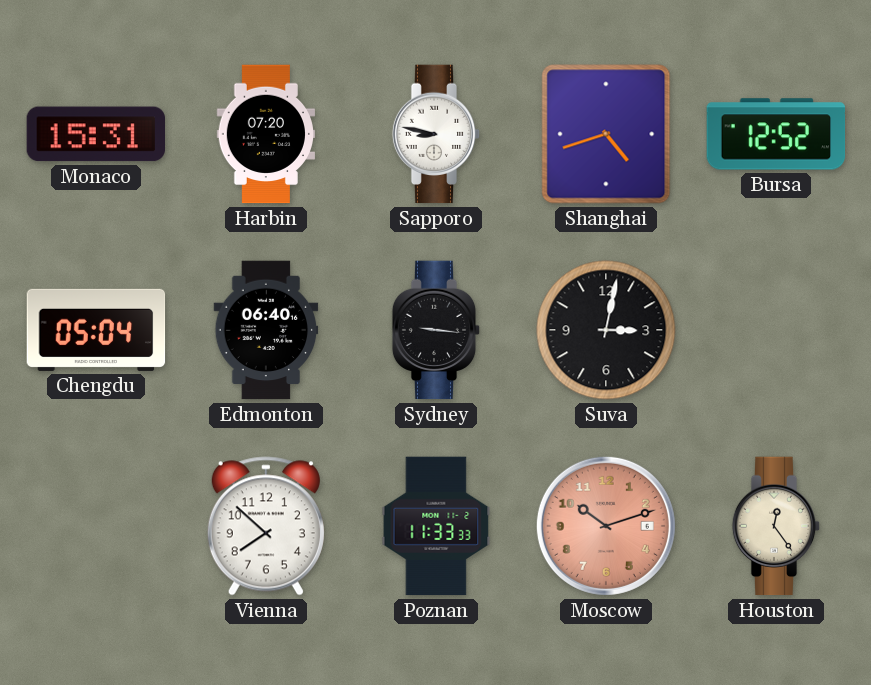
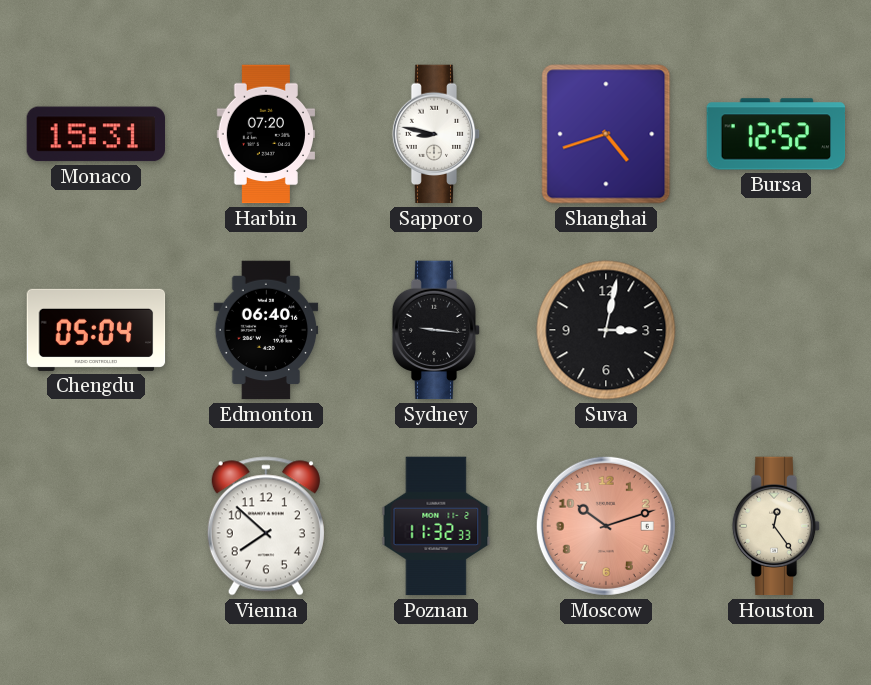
Poznan: 11:33 -> 11:32 (436, 526)
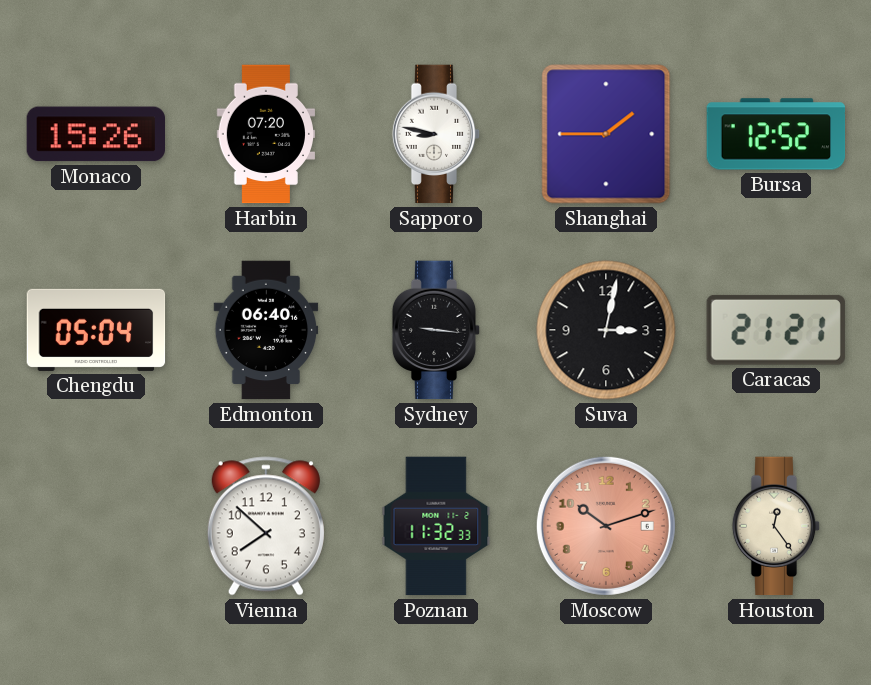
Monaco: 15:31 -> 15:26 (95, 134)
Shanghai: 4:42 -> 1:45 (606, 134)
Caracas: none -> 21:21 (776, 330)
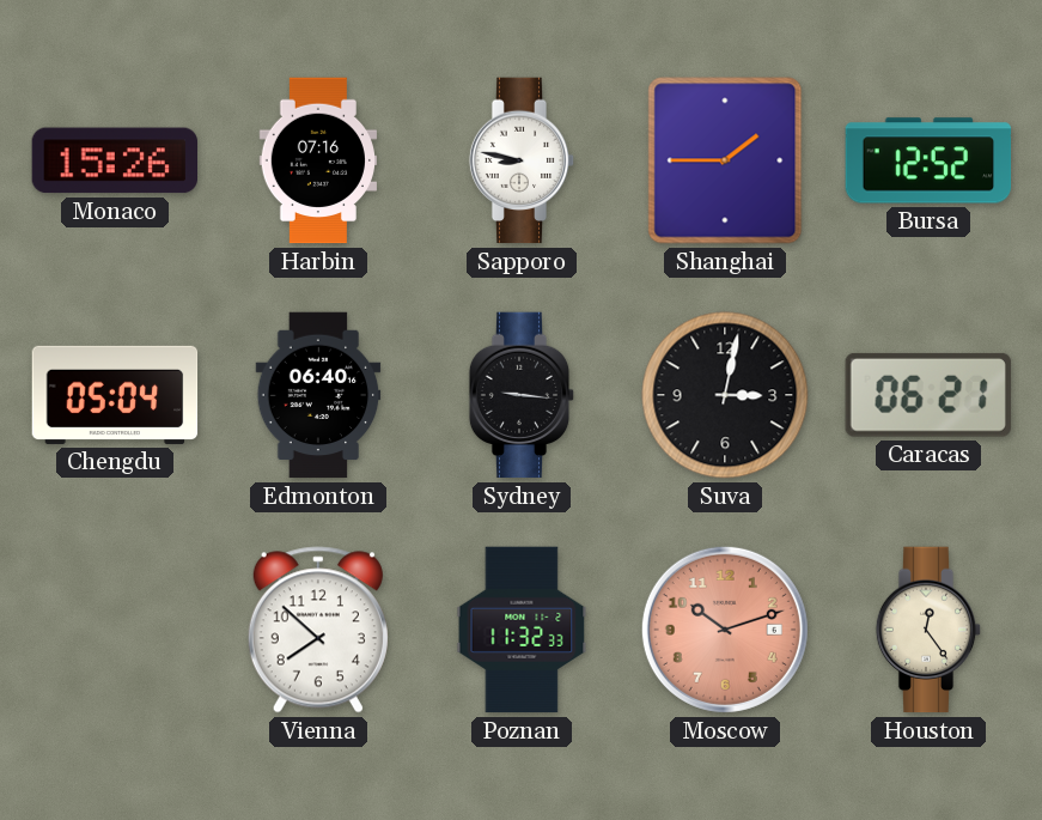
Harbin: 07:20 -> 07:16 (317, 160)
Caracas: 21:21 -> 06:21 (928, 395)
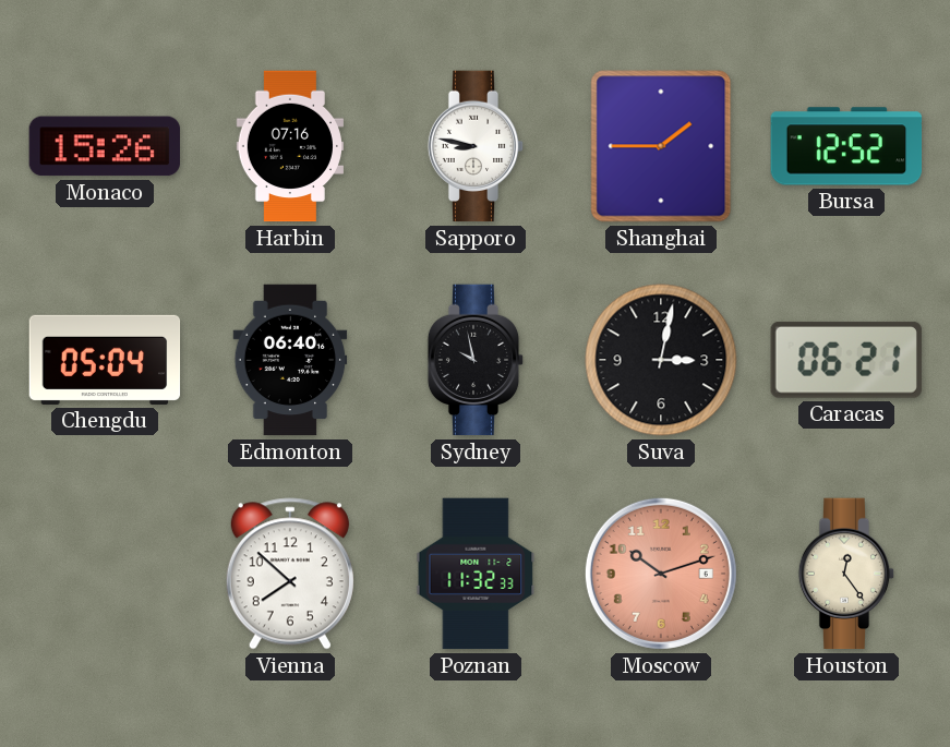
Sydney: 9:16 -> 9:58 (476, 360)
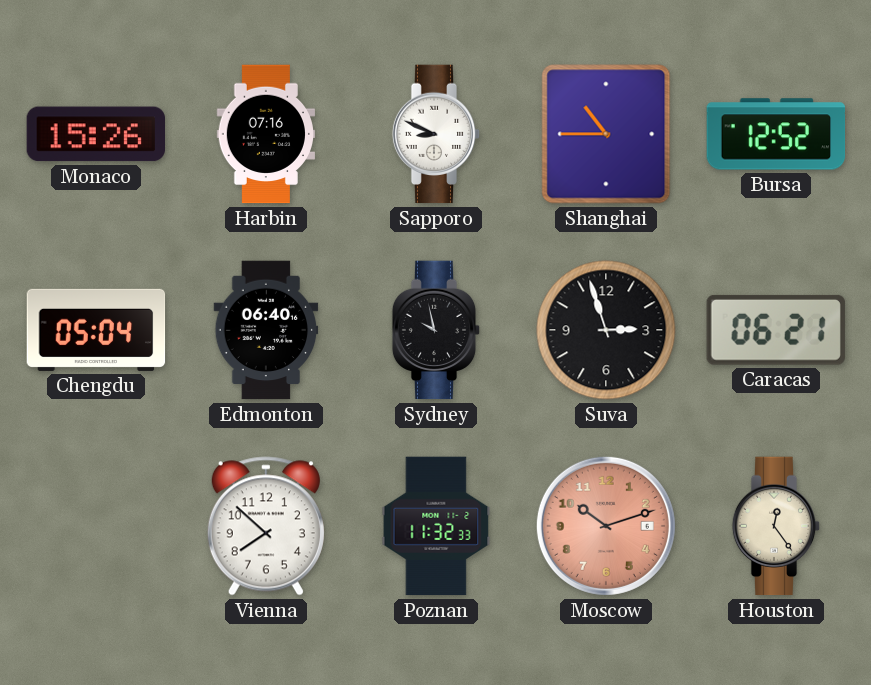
Sapporo: 8:47 -> 8:49 (436, 134)
Shanghai: 1:45 -> 10:45 (606, 134)
Suva: 3:02 -> 2:57 (606, 330)
